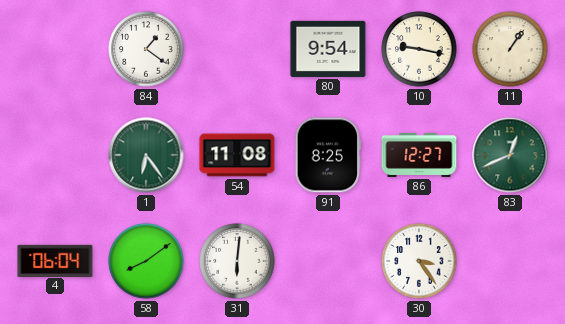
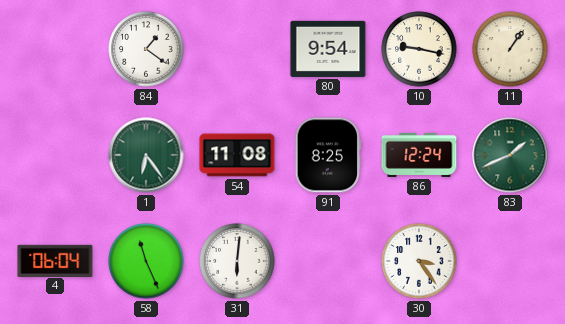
86: 12:27 -> 12:24 (419, 155)
83: 12:41 -> 1:41 (510, 155)
58: 8:09 -> 11:26 (146, 261)
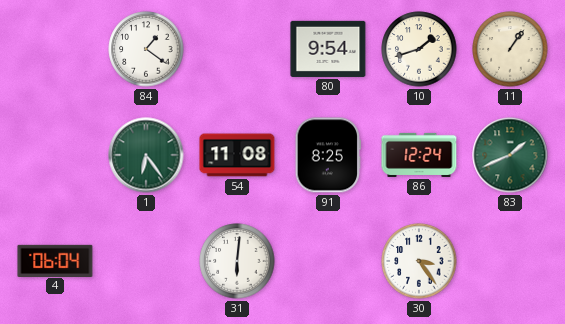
10: 9:17 -> 1:42 (419, 49)
58: 11:26 -> none (146, 261)
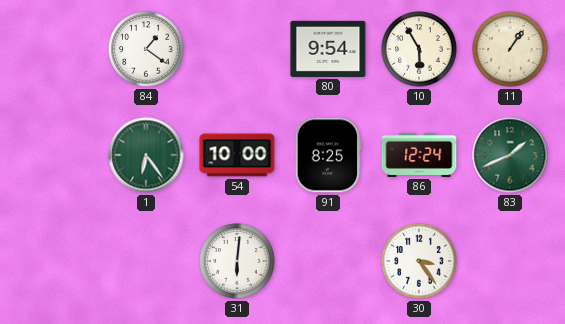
10: 1:42 -> 5:55 (419, 49)
54: 11:08 -> 10:00 (237, 155)
4: 06:04 -> none (55, 260)
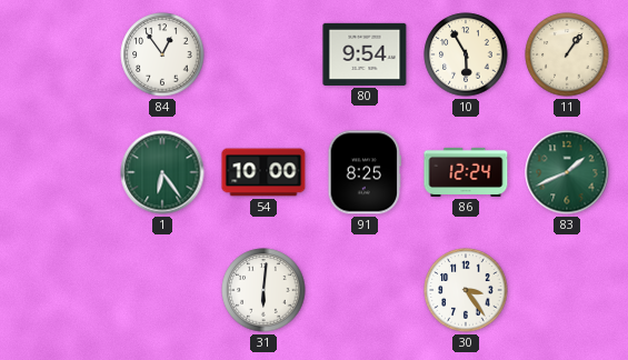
84: 1:21 -> 12:54 (162, 54)
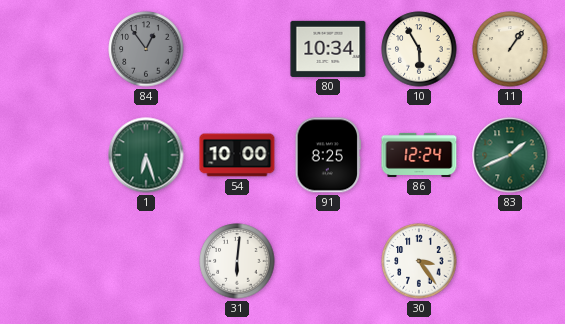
84 dial: white -> grey (146, 49)
80: 9:54 -> 10:34 (328, 49)
1: 6:24 -> 6:27 (146, 155)
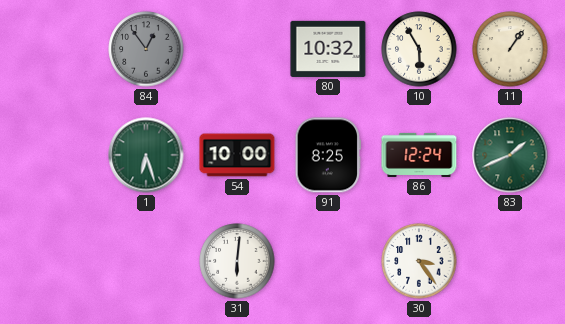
80: 10:34 -> 10:32 (328, 49)
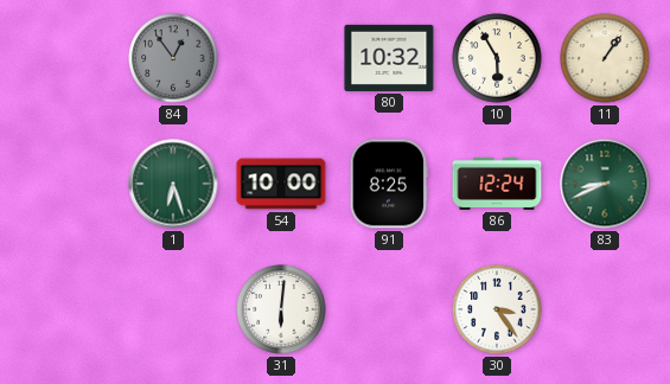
83: 1:41 -> 8:41 (605, 184)
